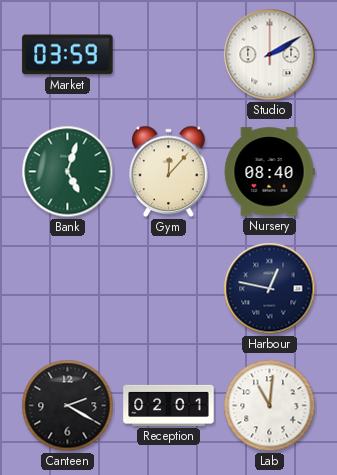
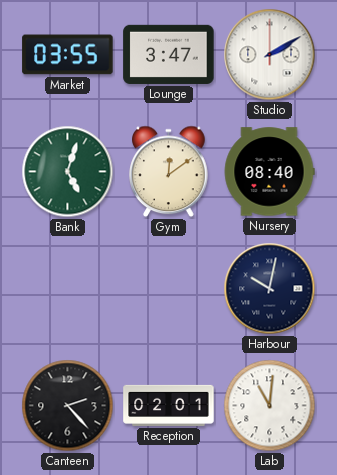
Market: 03:59 -> 03:55 (68, 55)
Lounge: none -> 3:47 (169, 54)
Gym: 12:07 -> 12:09 (169, 172)
Harbour: 12:47 -> 10:02 (270, 289)
Canteen: 2:20 -> 2:23 (68, 406)
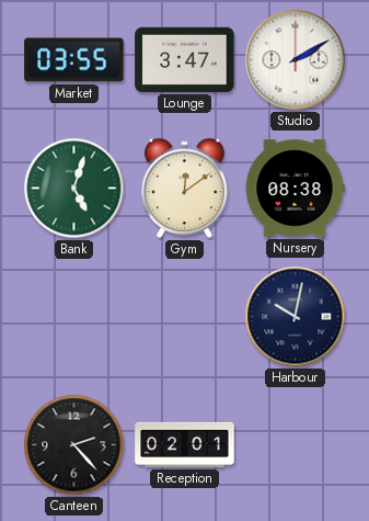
Nursery: 08:40 -> 08:38 (295, 189)
Lab: 11:01 -> none (270, 406)
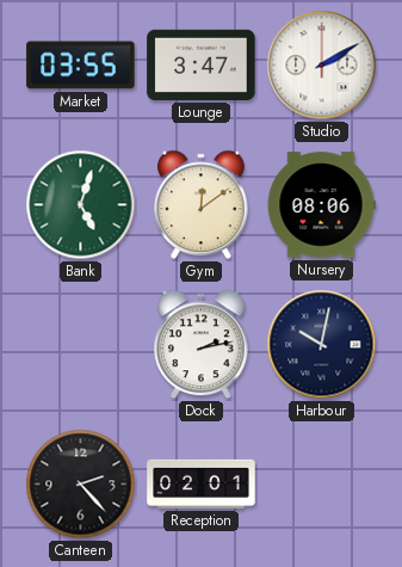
Nursery: 08:38 -> 08:06 (321, 205)
Dock: none -> 2:13 (202, 345)
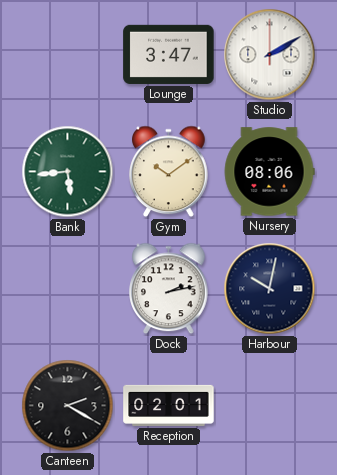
Market: 03:55 -> none (81, 66)
Bank: 5:03 -> 5:44 (68, 172)
Gym: 12:09 -> 10:09 (169, 172)
Canteen: 2:23 -> 2:20 (68, 406)
